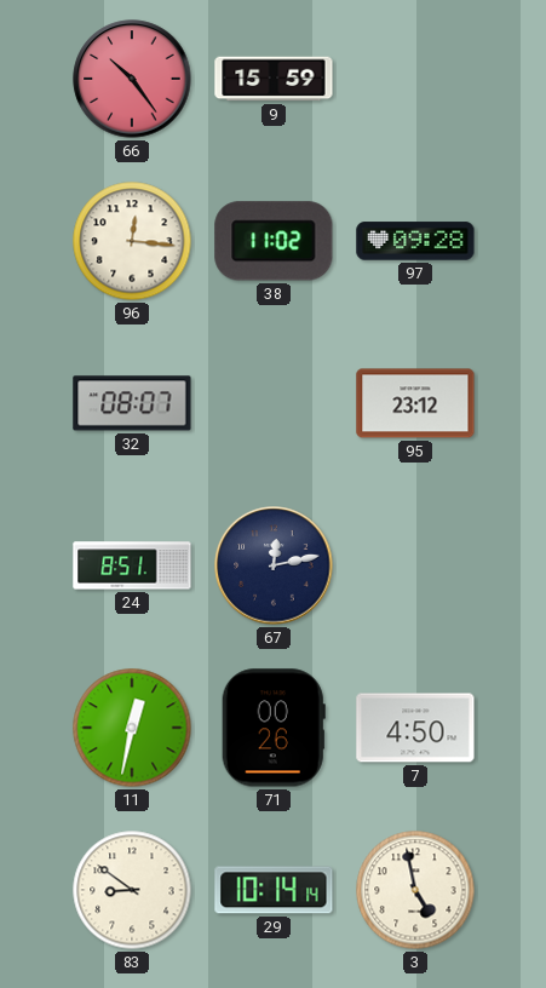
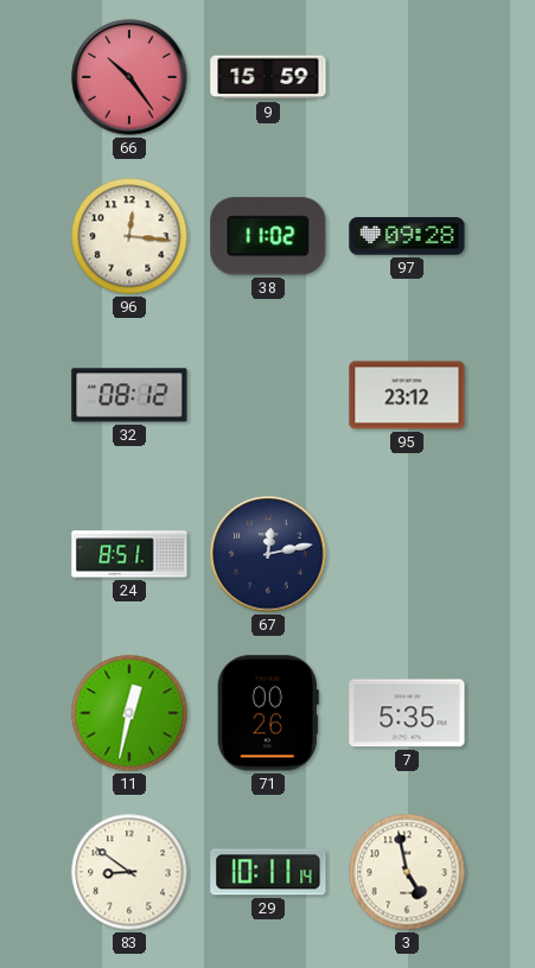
32: 08:07 -> 08:12 (129, 395)
7: 4:50 -> 5:35 (407, 713)
29: 10:14 -> 10:11 (268, 872)
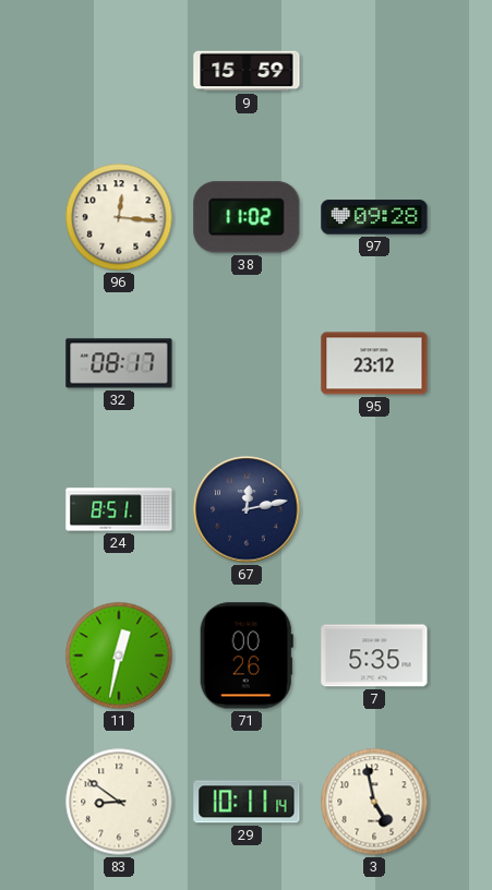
66: 10:24 -> none (129, 77)
32: 08:12 -> 08:17 (119, 363)
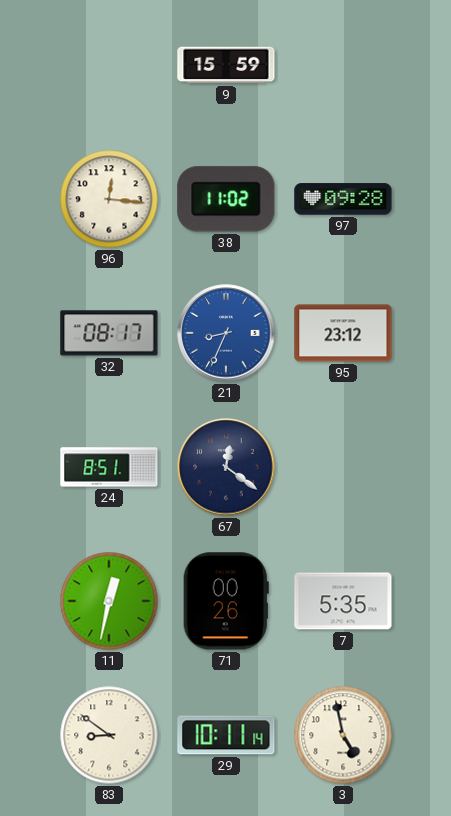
21: none -> 8:34 (226, 333)
67: 12:13 -> 12:21 (226, 467)
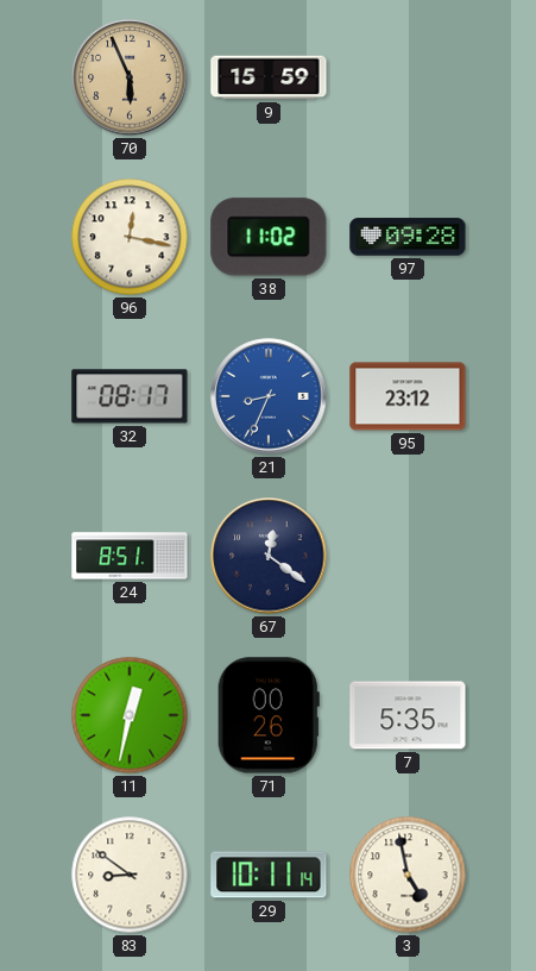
70: none -> 5:56 (130, 77)
96: 12:16 -> 12:17 (130, 237)
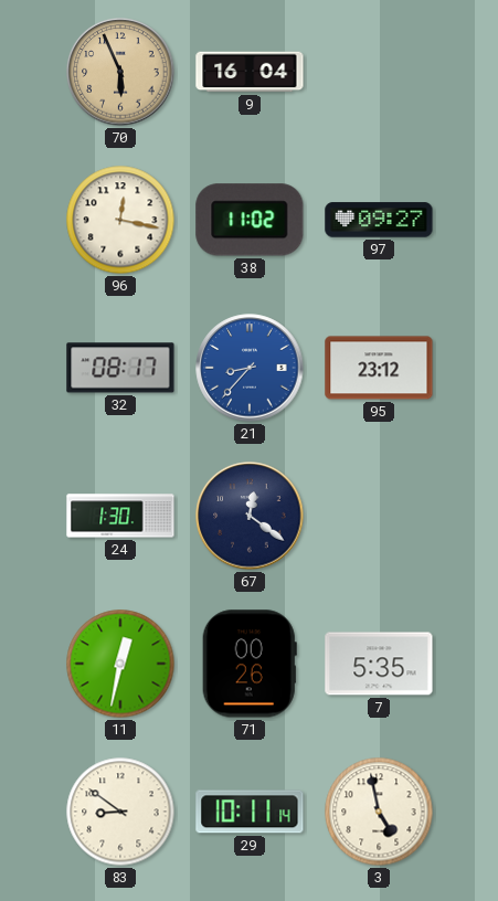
9: 15:59 -> 16:04 (250, 72)
97: 09:28 -> 09:27 (379, 220)
21: 8:34 -> 8:37 (250, 368)
24: 8:51 -> 1:30 (120, 516)
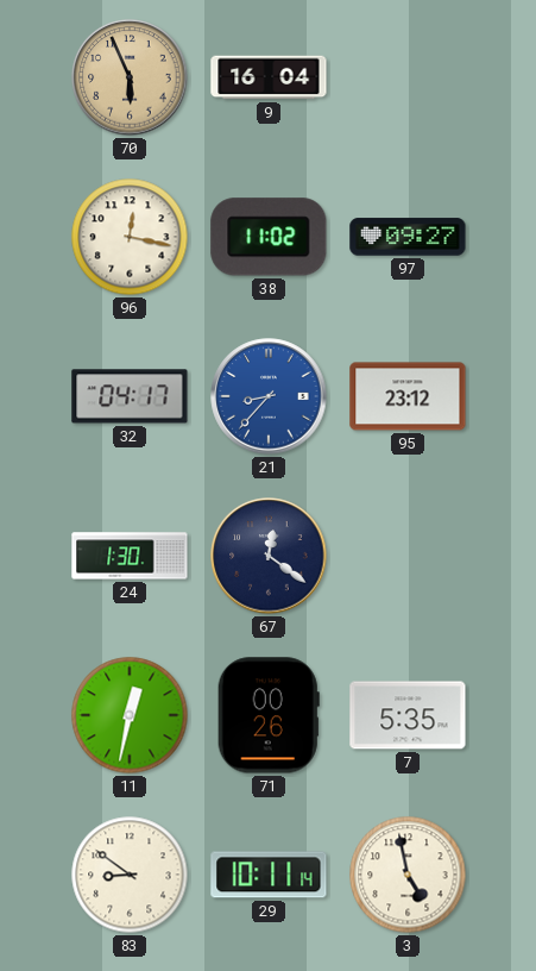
32: 08:17 -> 04:17 (130, 396)
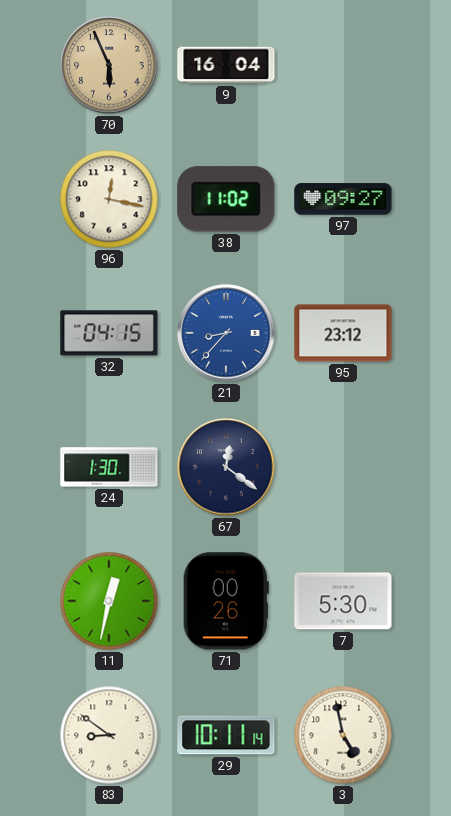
32: 04:17 -> 04:15 (109, 333)
7: 5:35 -> 5:30 (343, 601)
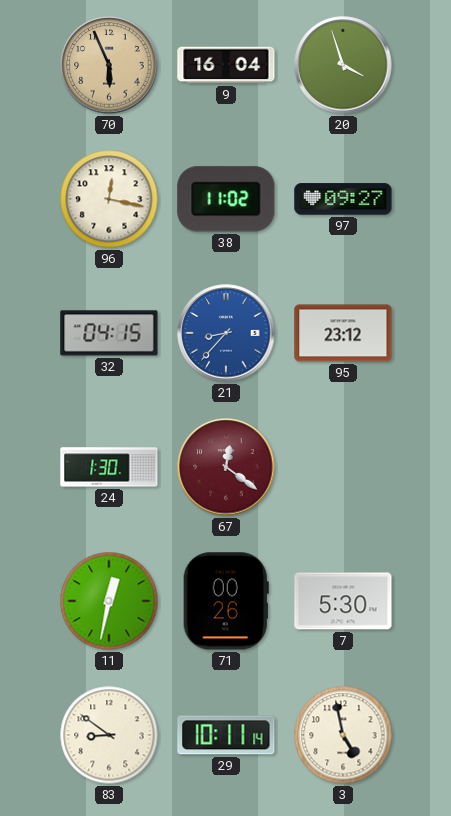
20: none -> 3:57 (343, 65)
67 dial: navy -> burgundy (226, 467)
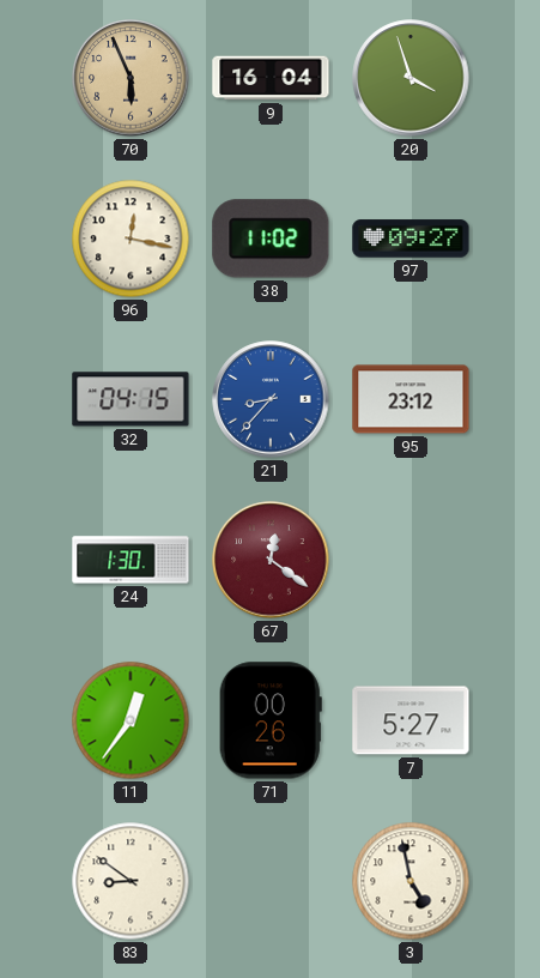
11: 12:32 -> 12:36 (131, 720)
7: 5:30 -> 5:27 (411, 720)
29: 10:11 -> none (226, 735)
